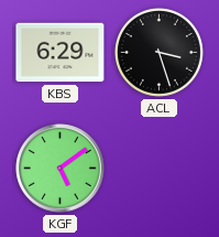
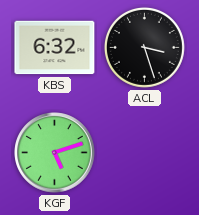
KBS: 6:29 -> 6:32 (55, 48)
KGF: 5:09 -> 5:12 (55, 153)
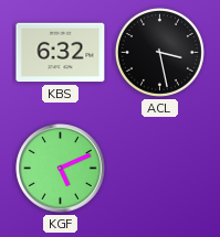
ACL: 3:27 -> 3:28 (159, 52)
KGF: 5:12 -> 5:11 (61, 169)
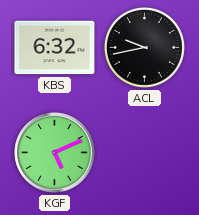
ACL: 3:28 -> 9:43 (144, 47)
